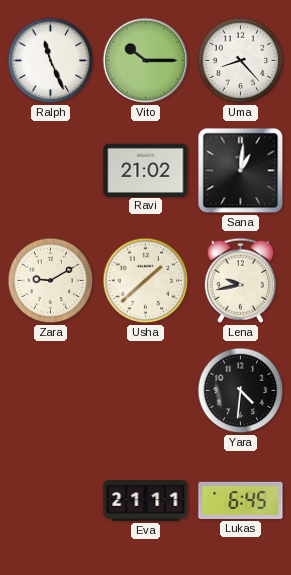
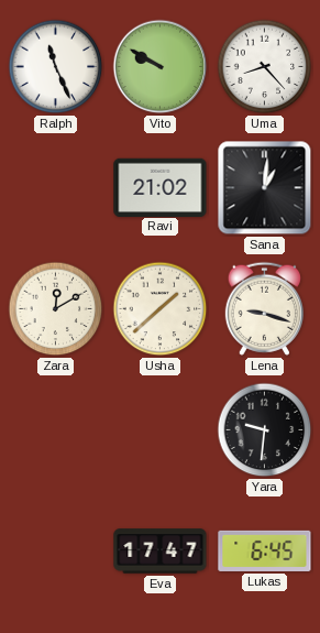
Vito: 10:15 -> 9:50 (161, 67)
Zara: 9:10 -> 12:10 (56, 309)
Lena: 9:43 -> 9:18 (264, 308)
Yara: 4:31 -> 9:31 (265, 430)
Eva: 21:11 -> 17:47 (161, 552)
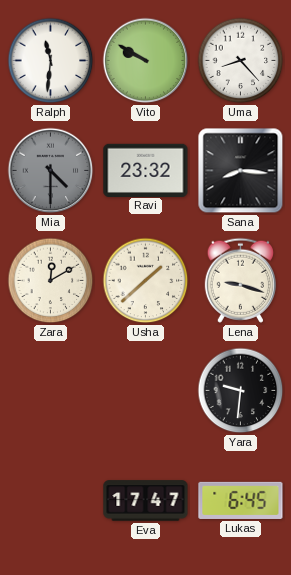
Ralph: 11:26 -> 11:31 (51, 61)
Mia: none -> 4:30 (51, 171)
Ravi: 21:02 -> 23:32 (146, 170)
Sana: 1:01 -> 8:16 (241, 171)
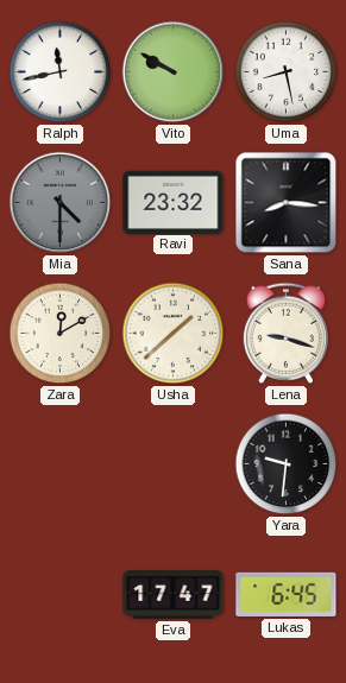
Ralph: 11:31 -> 11:43 (61, 72)
Uma: 8:23 -> 8:28 (287, 72)
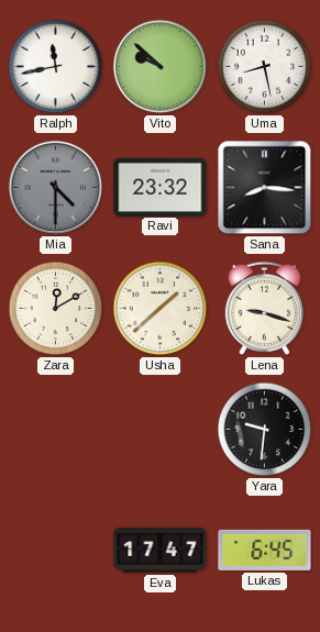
Vito: 9:50 -> 9:52 (161, 67)
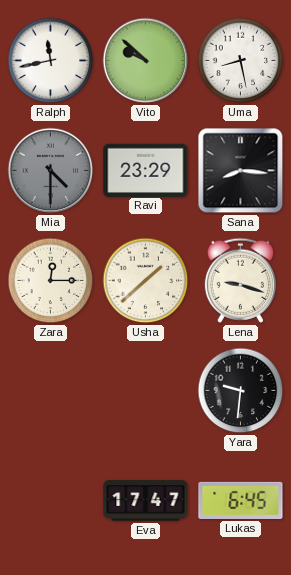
Ravi: 23:32 -> 23:29 (146, 170)
Zara: 12:10 -> 12:15 (51, 281)
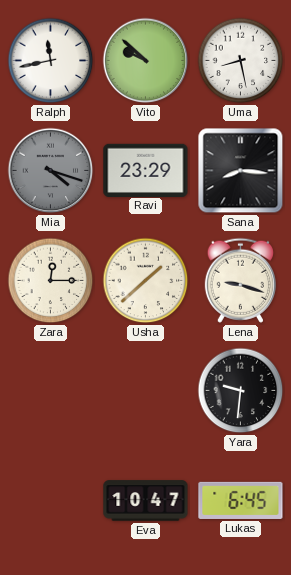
Mia: 4:30 -> 4:18 (51, 171)
Eva: 17:47 -> 10:47 (146, 501)
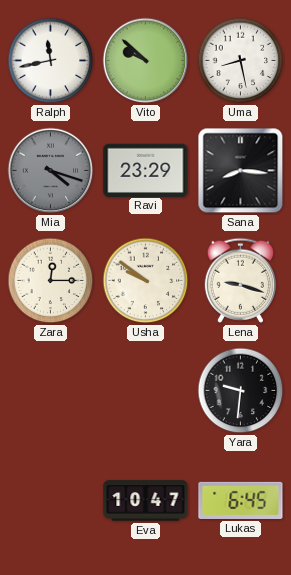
Usha: 1:38 -> 9:51 (146, 281)
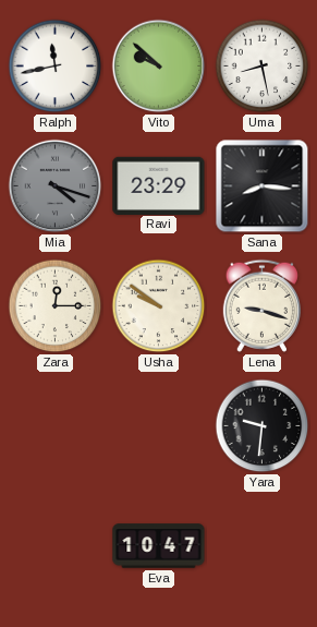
Lukas: 6:45 -> none (241, 500)
